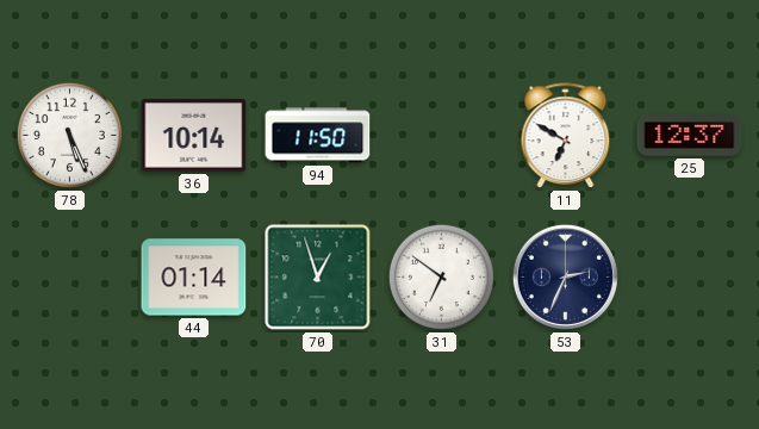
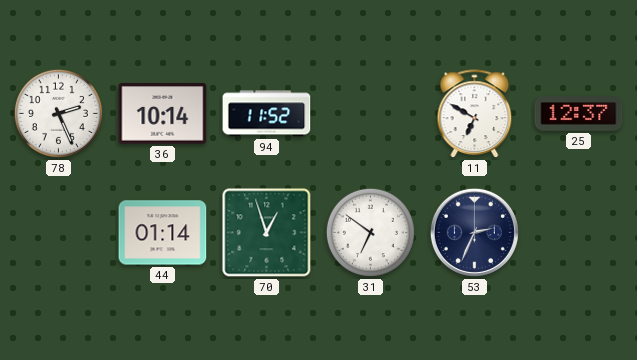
78: 5:26 -> 2:26 (58, 113)
94: 11:50 -> 11:52 (267, 114)
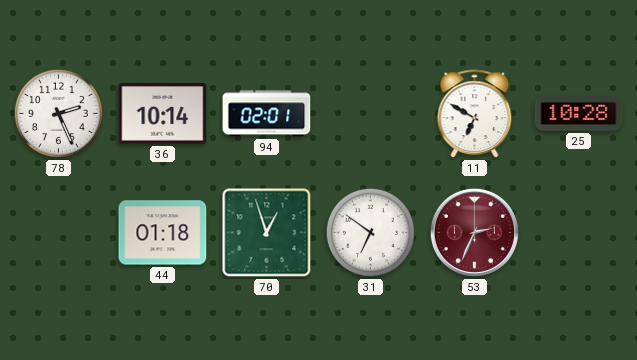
94: 11:52 -> 02:01 (267, 114)
25: 12:37 -> 10:28 (579, 114)
44: 01:14 -> 01:18 (163, 233)
53 dial: navy -> burgundy (474, 232)
